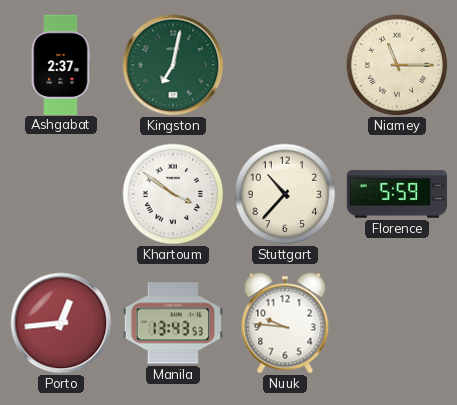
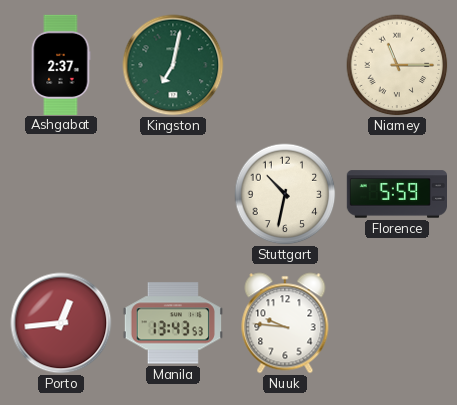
Khartoum: 3:51 -> none (173, 194)
Stuttgart: 10:37 -> 10:32 (285, 194)
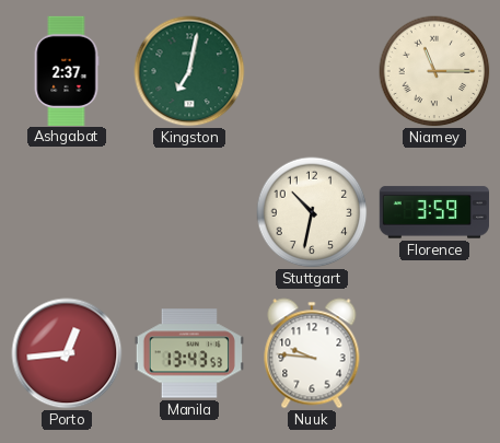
Florence: 5:59 -> 3:59 (433, 212)
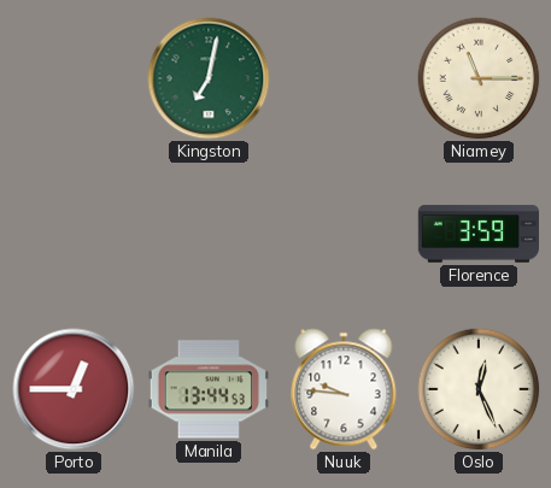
Ashgabat: 2:37 -> none (67, 70)
Stuttgart: 10:32 -> none (312, 212)
Porto: 12:44 -> 12:45 (74, 389)
Manila: 13:43 -> 13:44 (209, 389)
Oslo: none -> 12:26 (479, 389)
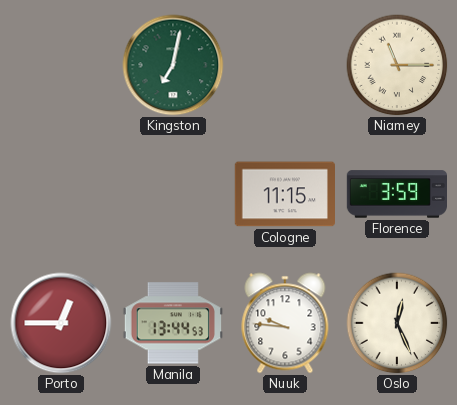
Cologne: none -> 11:15 (284, 194)
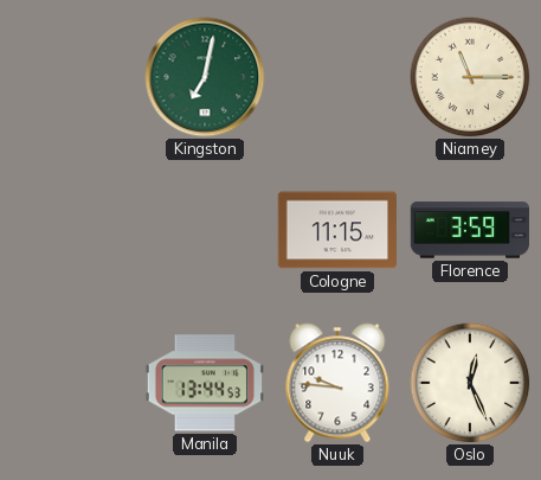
Porto: 12:45 -> none (61, 323)
